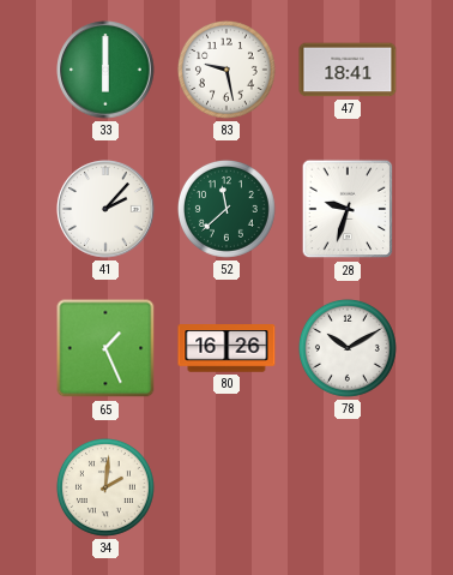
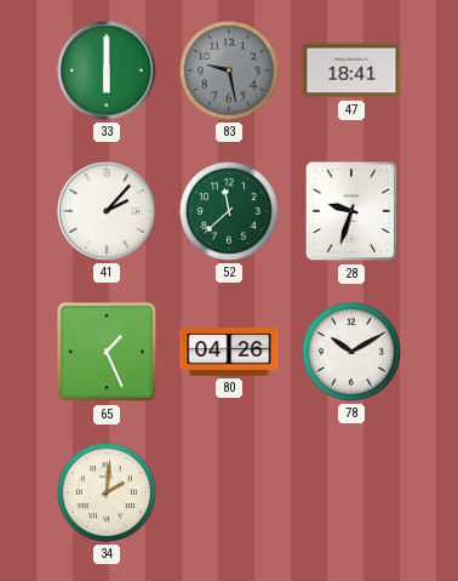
83 dial: white -> grey (229, 70)
80: 16:26 -> 04:26 (229, 352)
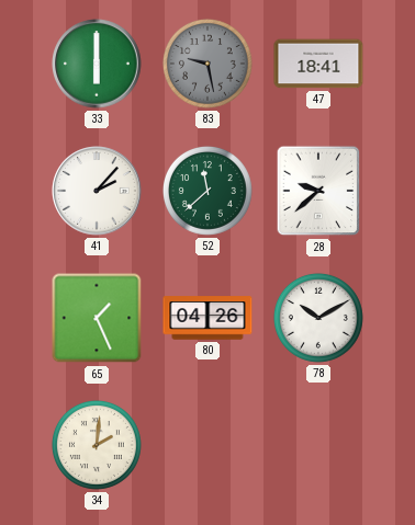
28: 9:33 -> 9:38 (318, 191)
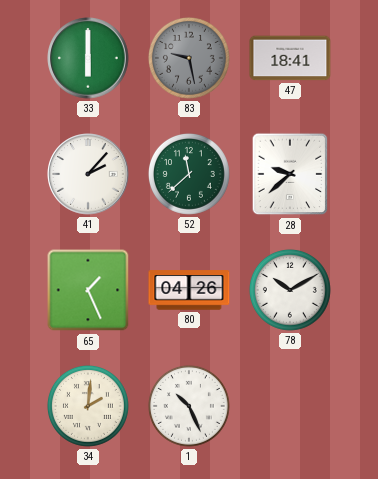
1: none -> 10:26 (189, 406)
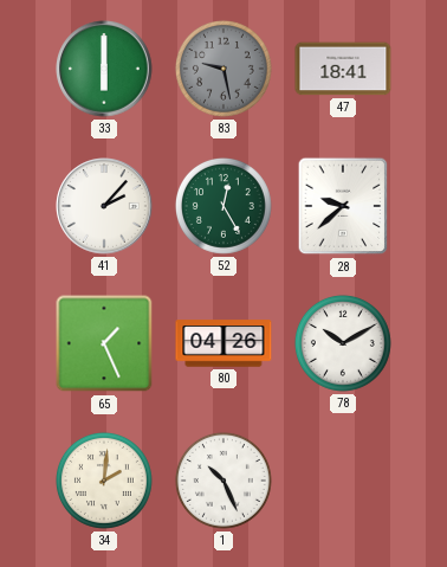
52: 11:38 -> 12:25 (223, 206)
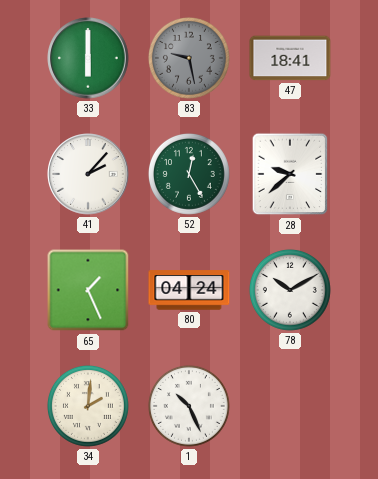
80: 04:26 -> 04:24 (189, 290)
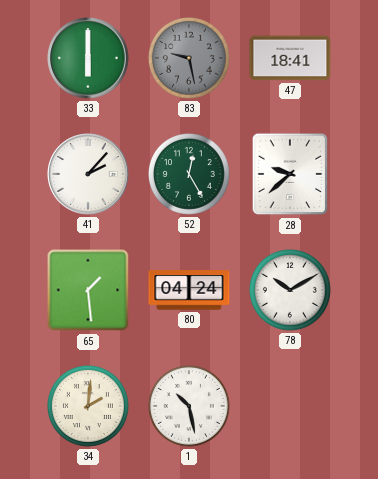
65: 1:26 -> 1:29 (88, 290)
1: 10:26 -> 10:28 (189, 406)
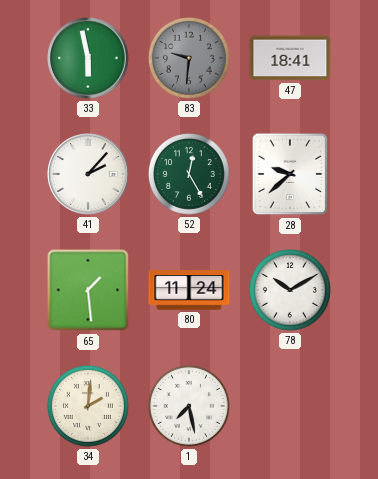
33: 6:00 -> 5:58 (88, 58)
83: 9:28 -> 9:31 (189, 58)
80: 04:24 -> 11:24 (189, 290)
1: 10:28 -> 7:28 (189, 406)
